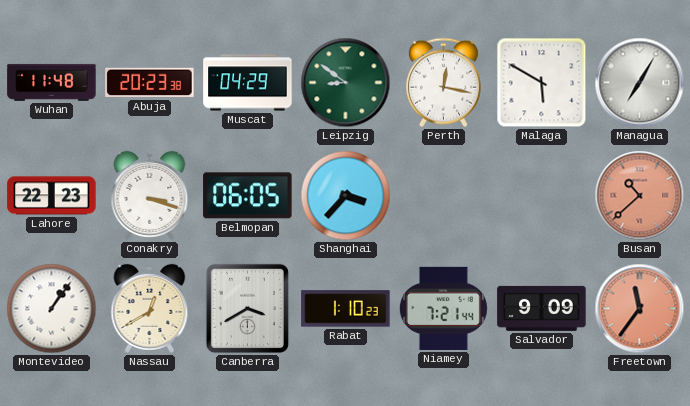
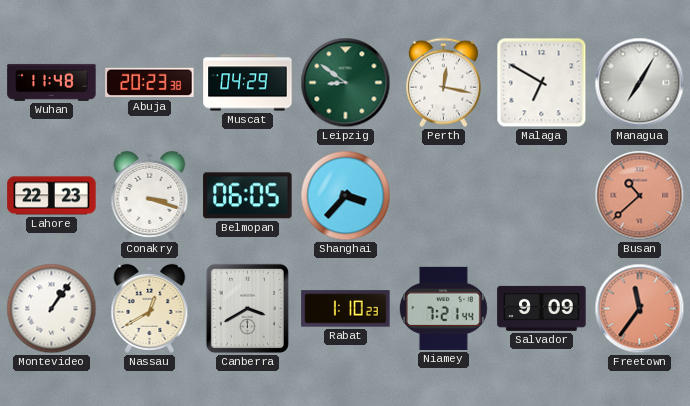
Malaga: 5:50 -> 6:50 (542, 83)
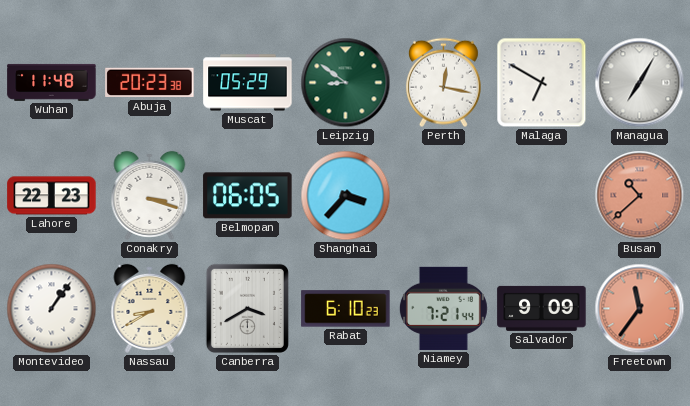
Muscat: 04:29 -> 05:29 (248, 83)
Nassau: 12:40 -> 8:40 (150, 308)
Rabat: 1:10 -> 6:10 (346, 309)
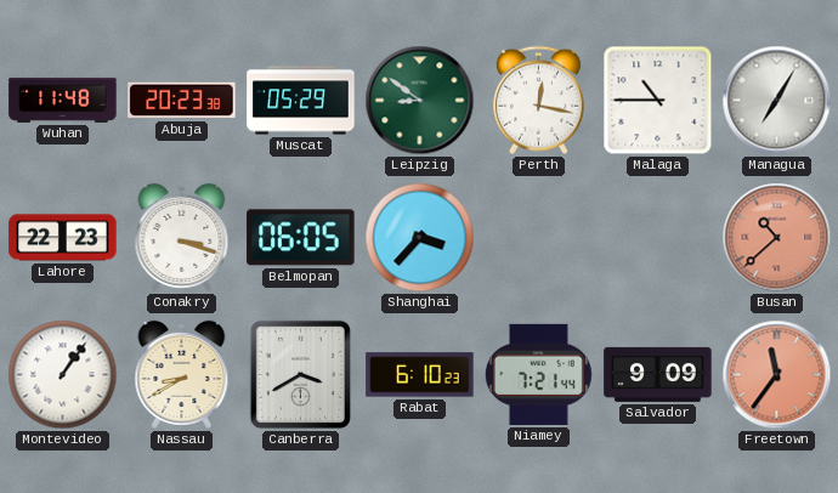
Malaga: 6:50 -> 10:45 (658, 101)
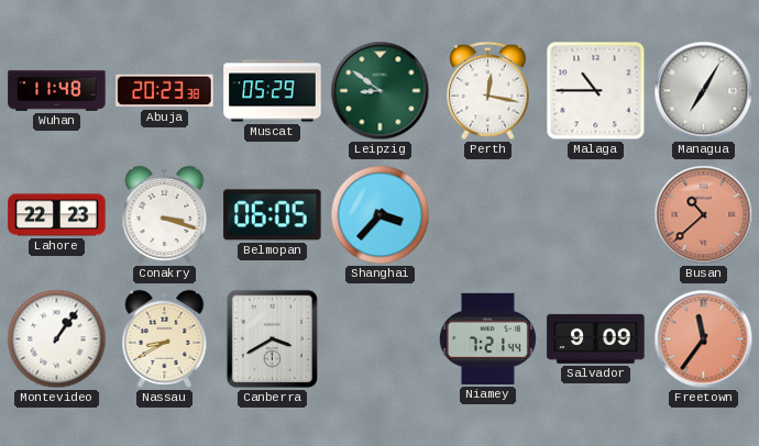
Rabat: 6:10 -> none (420, 375)
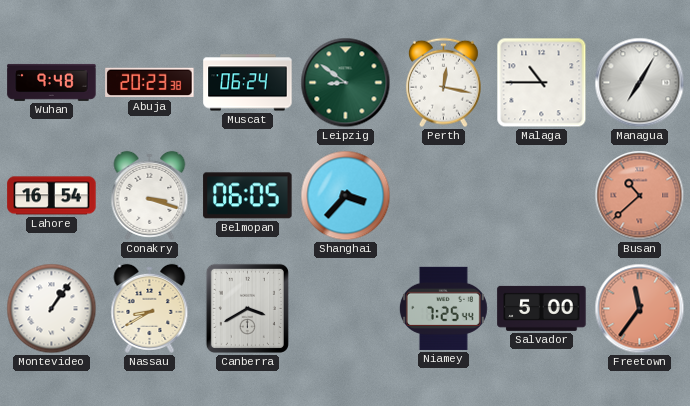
Wuhan: 11:48 -> 9:48 (52, 82)
Muscat: 05:29 -> 06:24 (248, 83)
Lahore: 22:23 -> 16:54 (52, 196)
Niamey: 7:21 -> 7:25 (443, 308)
Salvador: 9:09 -> 5:00 (542, 308)
